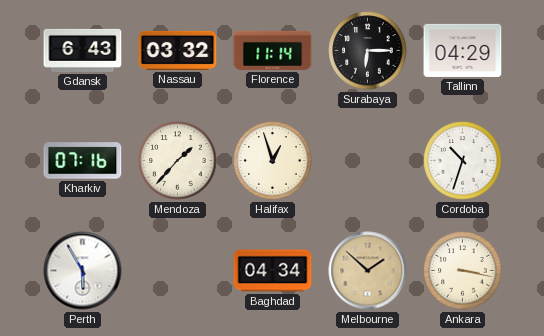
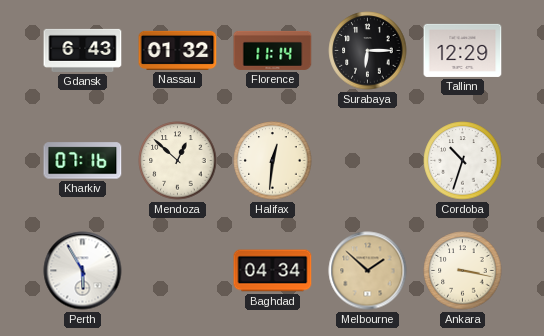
Nassau: 03:32 -> 01:32 (178, 50)
Tallinn: 04:29 -> 12:29 (463, 50)
Mendoza: 1:37 -> 12:52 (178, 161)
Halifax: 12:57 -> 12:31 (273, 161)
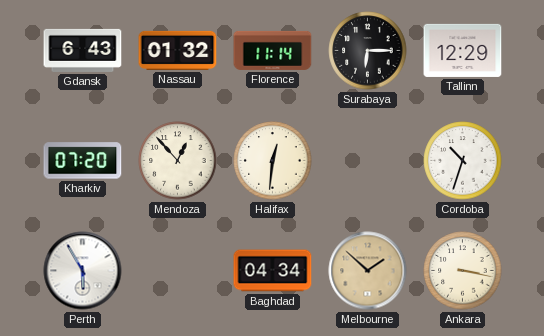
Kharkiv: 07:16 -> 07:20 (83, 161)
Mendoza: 12:52 -> 12:53 (178, 161)
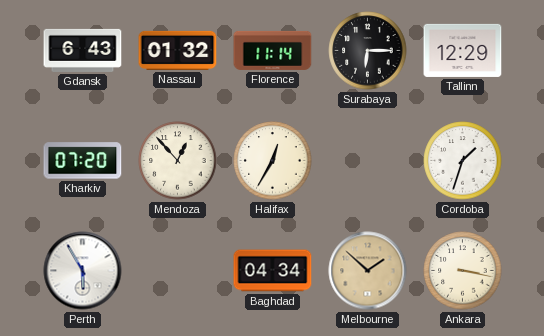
Halifax: 12:31 -> 12:35 (273, 161)
Cordoba: 10:33 -> 1:33 (463, 161)
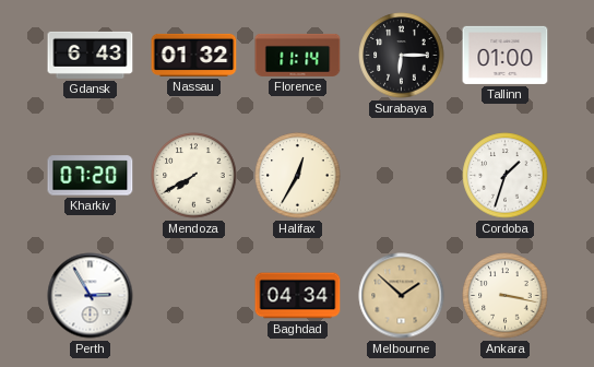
Tallinn: 12:29 -> 01:00 (506, 55)
Mendoza: 12:53 -> 7:40 (194, 176)
Perth: 5:55 -> 2:55 (91, 296)
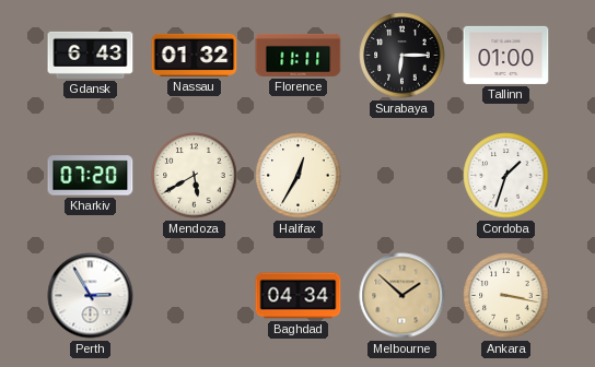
Florence: 11:14 -> 11:11 (299, 55)
Mendoza: 7:40 -> 5:40 (195, 176)
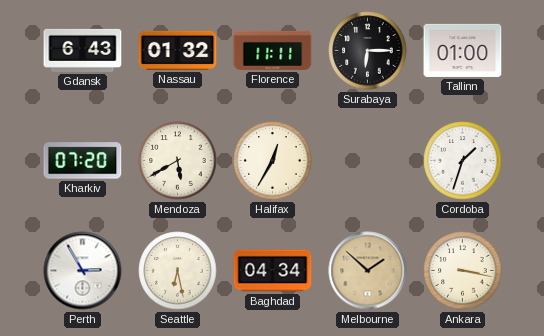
Seattle: none -> 6:28 (178, 271)
